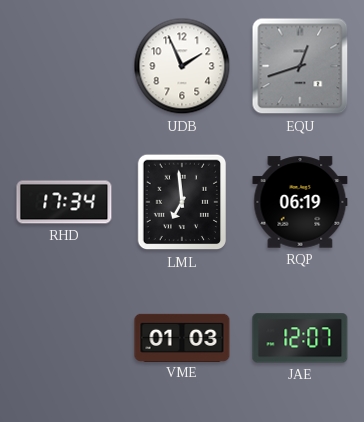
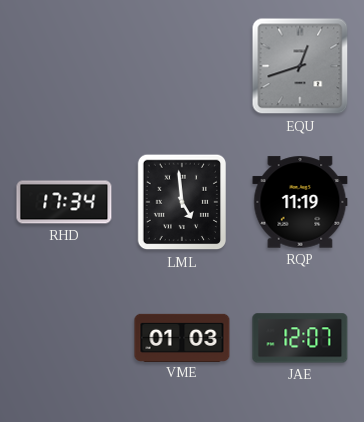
UDB: 1:56 -> none (182, 66)
LML: 6:59 -> 4:59 (182, 202)
RQP: 06:19 -> 11:19 (300, 202)
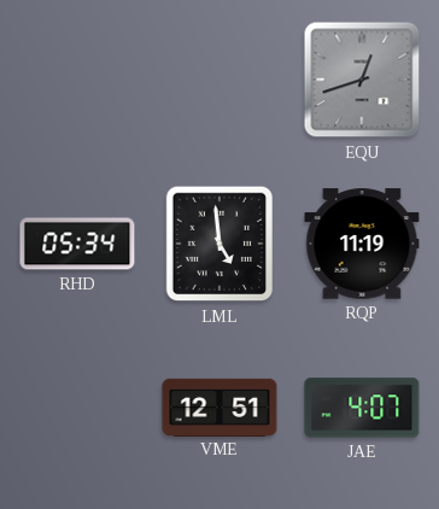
RHD: 17:34 -> 05:34 (77, 244)
VME: 01:03 -> 12:51 (219, 406)
JAE: 12:07 -> 4:07 (362, 408)
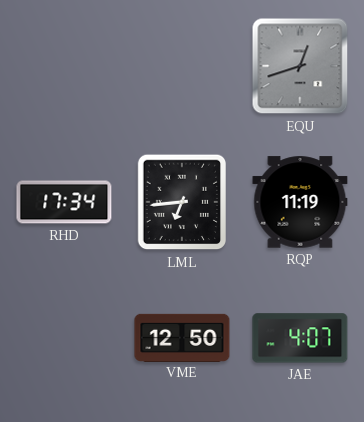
RHD: 05:34 -> 17:34 (64, 202)
LML: 4:59 -> 6:44 (182, 202)
VME: 12:51 -> 12:50 (182, 337)
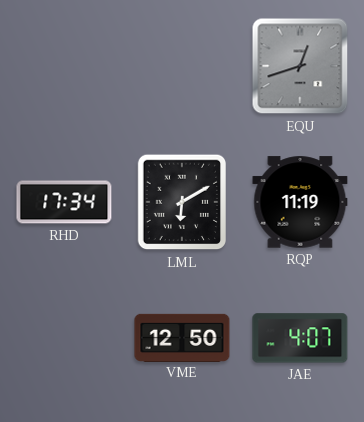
LML: 6:44 -> 6:10 (182, 202)
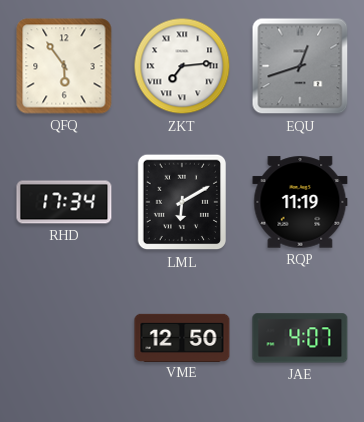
QFQ: none -> 5:54 (64, 66)
ZKT: none -> 7:14 (182, 66)
